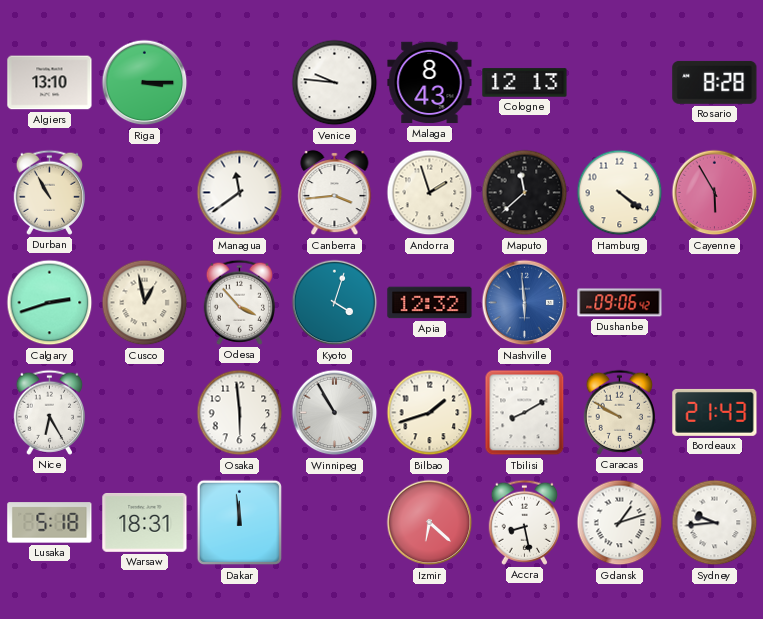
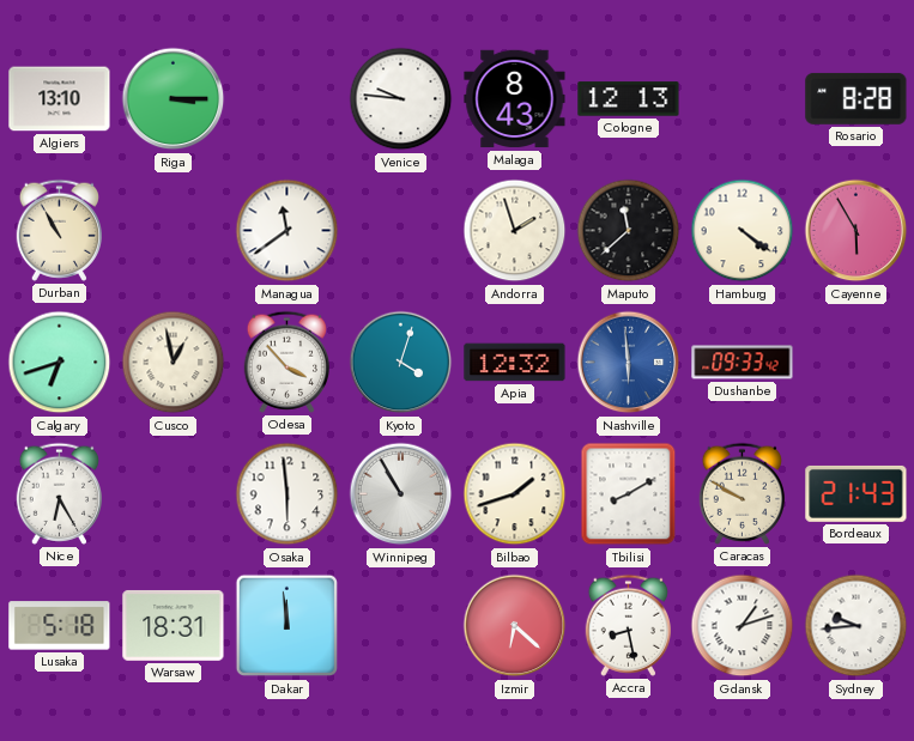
Canberra: 3:44 -> none (335, 193)
Calgary: 2:42 -> 6:42 (60, 363)
Dushanbe: 09:06 -> 09:33 (743, 363)
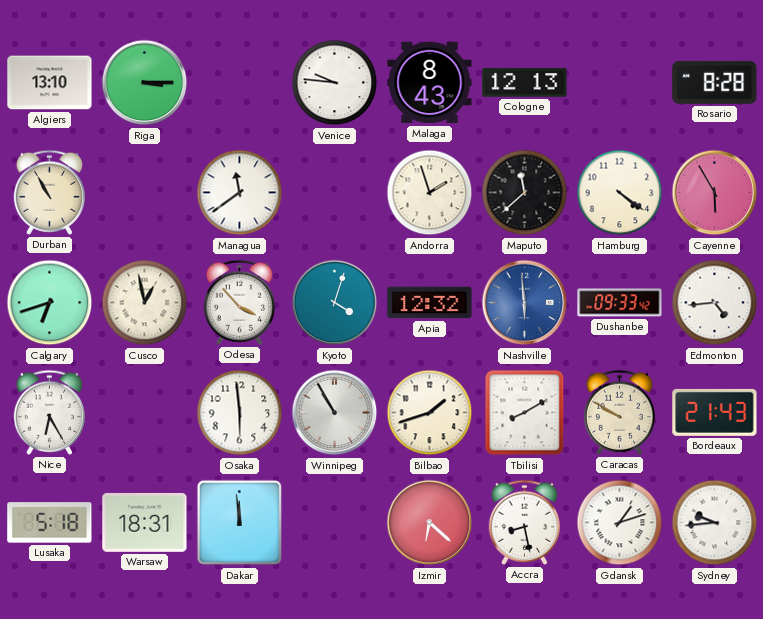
Edmonton: none -> 4:44 (715, 303)
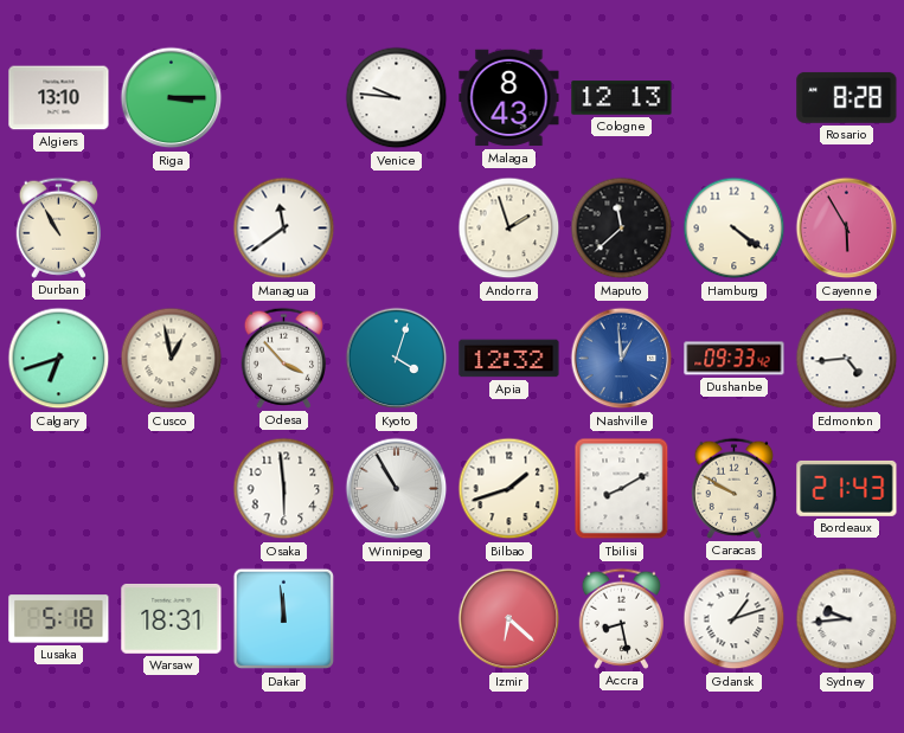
Nashville: 5:59 -> 12:59 (622, 359)
Nice: 6:25 -> none (49, 412)
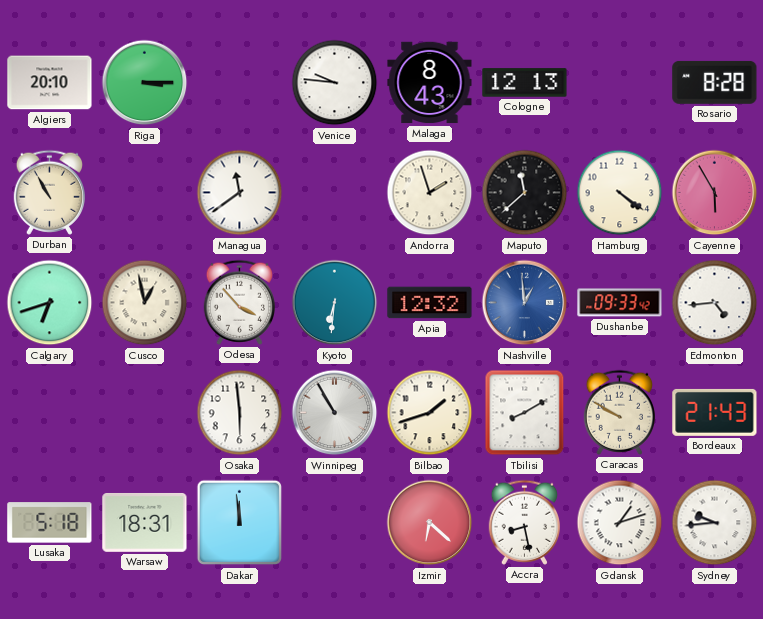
Algiers: 13:10 -> 20:10 (50, 83)
Kyoto: 4:03 -> 6:31 (335, 303)
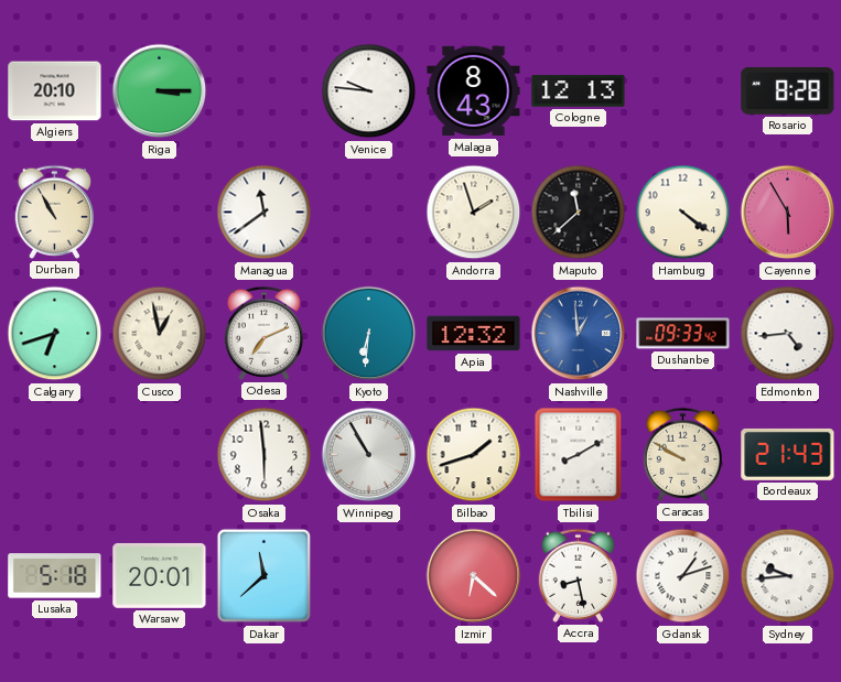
Odesa: 3:53 -> 7:11 (263, 333)
Warsaw: 18:31 -> 20:01 (160, 575)
Dakar: 11:59 -> 11:38 (265, 576)
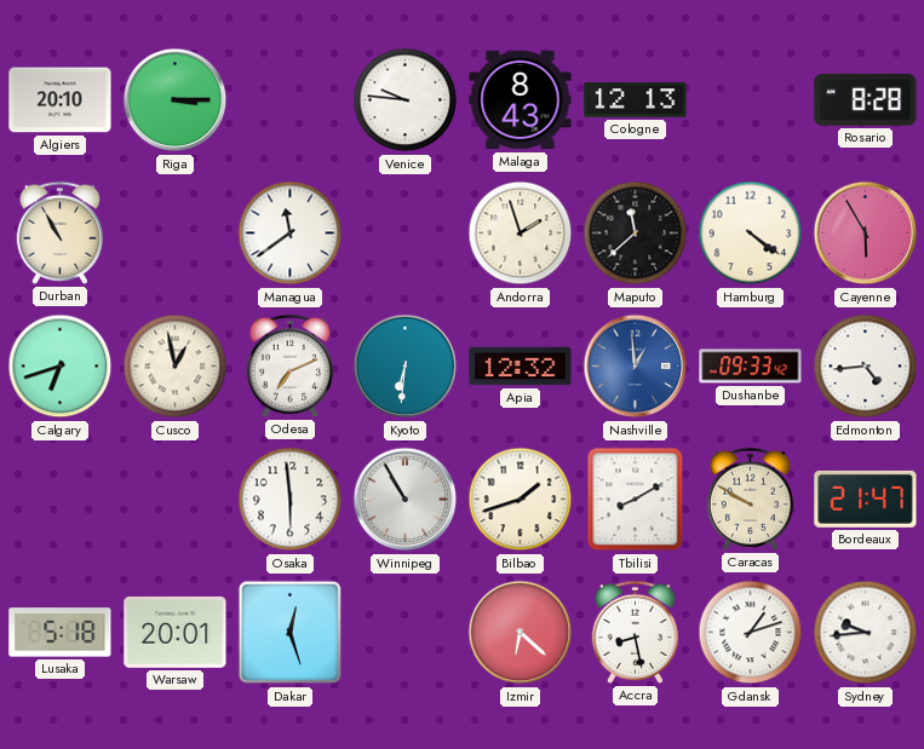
Bordeaux: 21:43 -> 21:47 (866, 499)
Dakar: 11:38 -> 12:27 (291, 633)
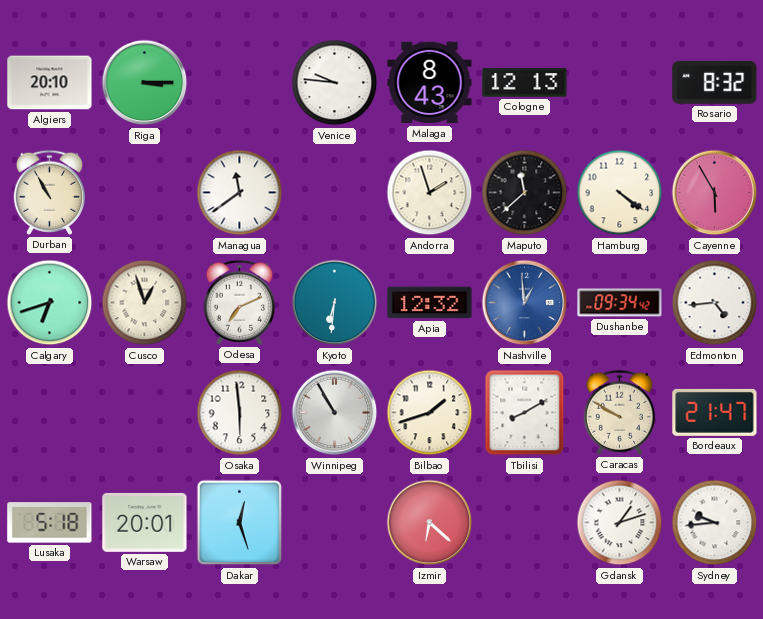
Rosario: 8:28 -> 8:32 (715, 82)
Cusco: 12:58 -> 12:57 (145, 303)
Dushanbe: 09:33 -> 09:34 (620, 303)
Accra: 8:28 -> none (635, 632)
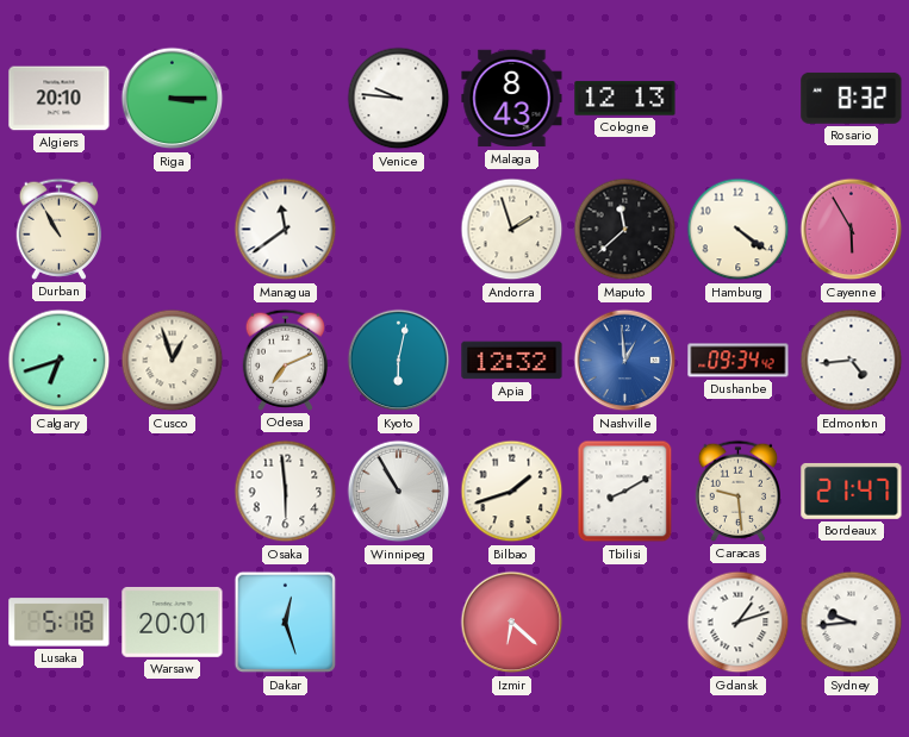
Kyoto: 6:31 -> 6:02 (399, 361)
Caracas: 9:50 -> 9:29 (737, 491)
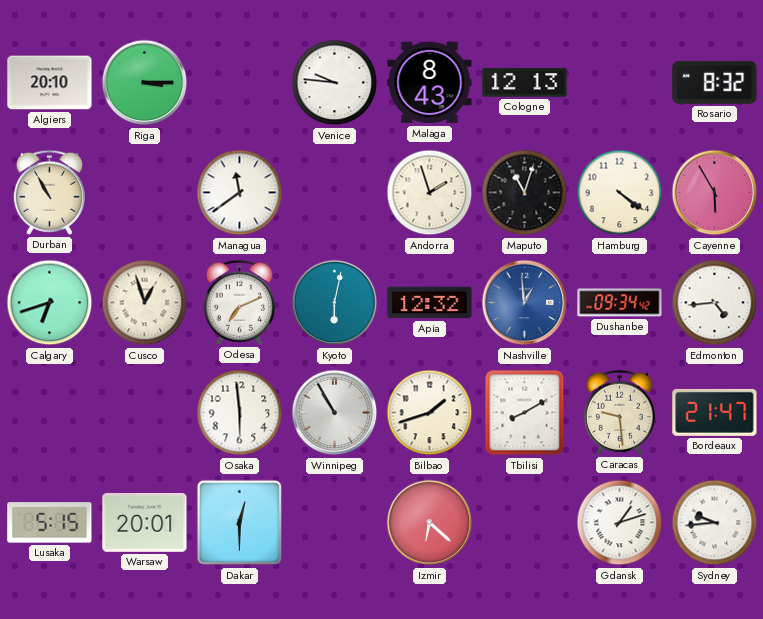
Maputo: 11:38 -> 11:03 (525, 193)
Lusaka: 5:18 -> 5:15 (50, 523)
Dakar: 12:27 -> 12:30 (240, 523)
